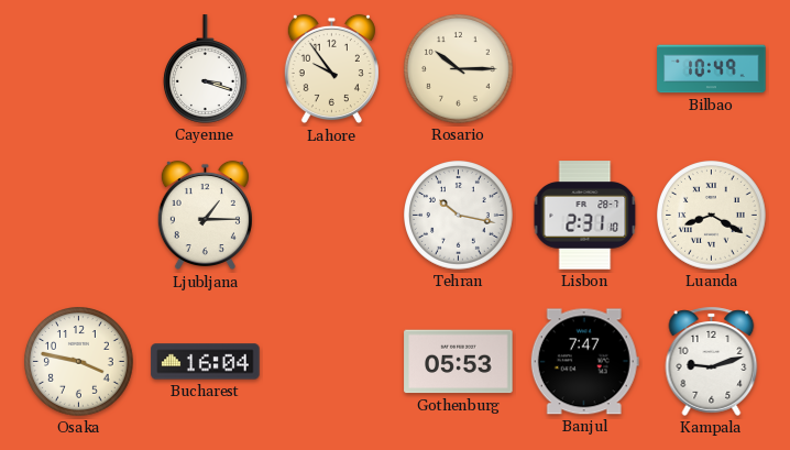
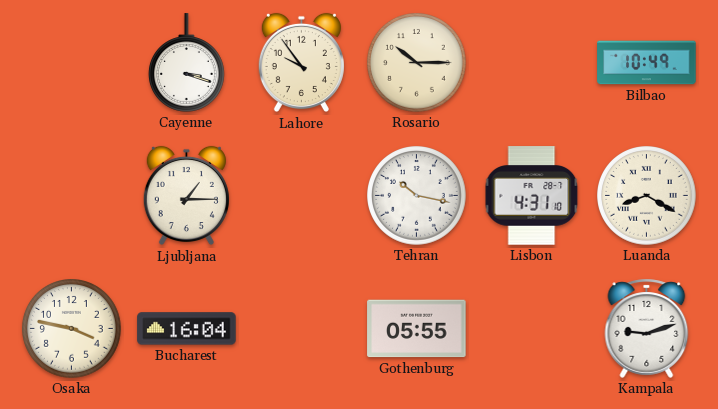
Lisbon: 2:31 -> 4:31 (532, 196)
Gothenburg: 05:53 -> 05:55 (417, 329)
Banjul: 7:47 -> none (584, 362)
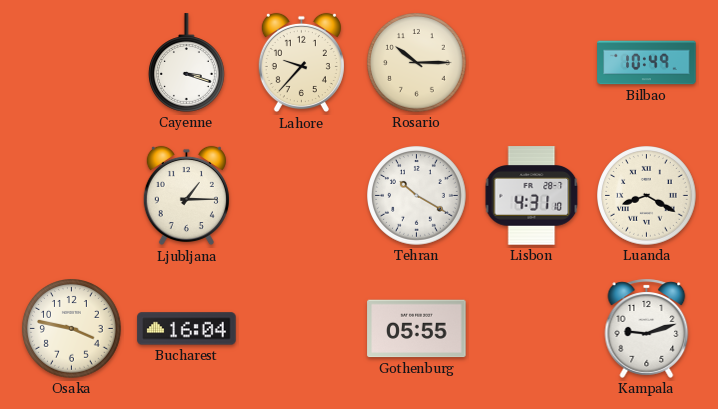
Lahore: 9:54 -> 9:37 (301, 63)
Tehran: 10:17 -> 10:20 (417, 196)
